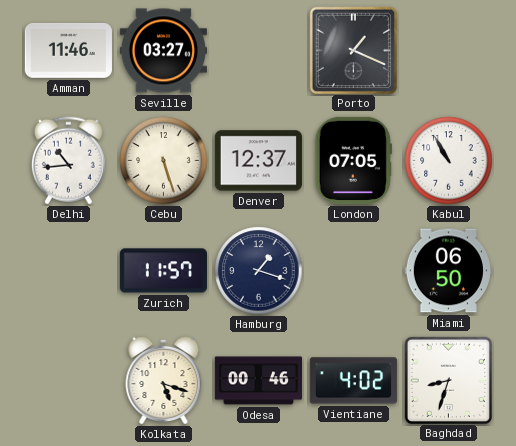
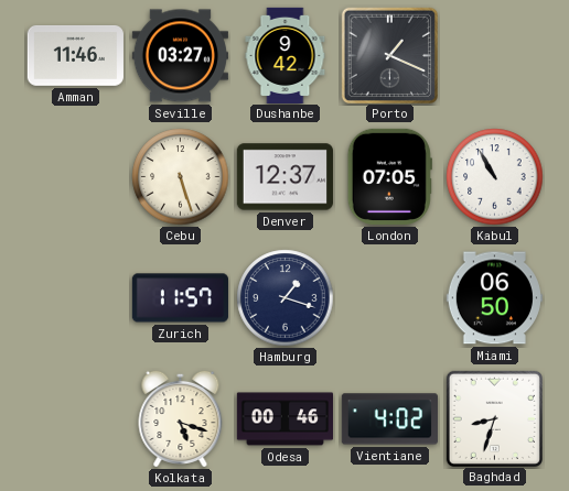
Dushanbe: none -> 9:42 (286, 55)
Delhi: 10:44 -> none (68, 161)
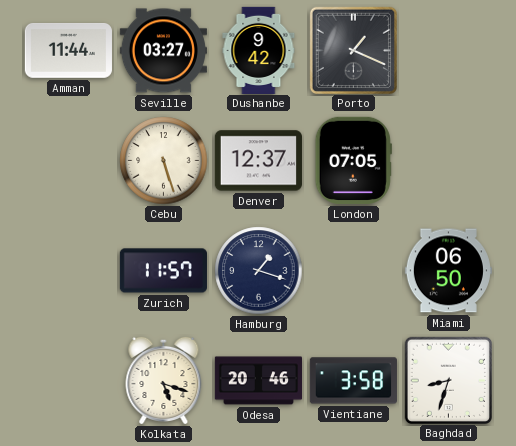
Amman: 11:46 -> 11:44 (68, 50)
Kabul: 10:55 -> none (495, 177)
Odesa: 00:46 -> 20:46 (258, 381)
Vientiane: 4:02 -> 3:58 (353, 381)
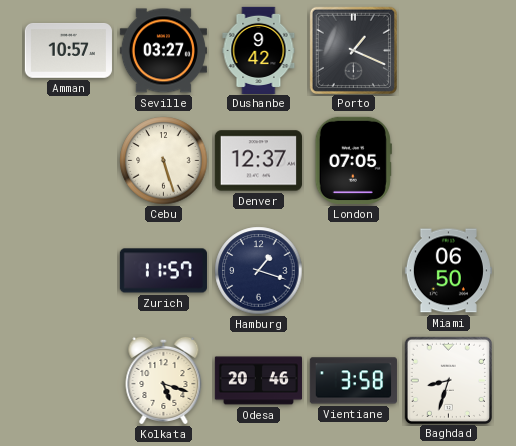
Amman: 11:44 -> 10:57 (68, 50)
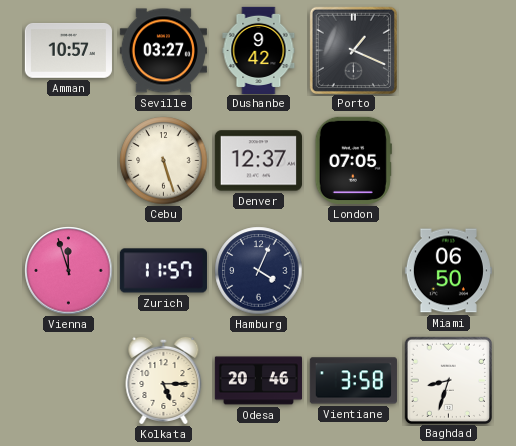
Vienna: none -> 11:57 (69, 271)
Hamburg: 1:18 -> 4:04 (259, 271)
Kolkata: 5:18 -> 5:15 (164, 380)
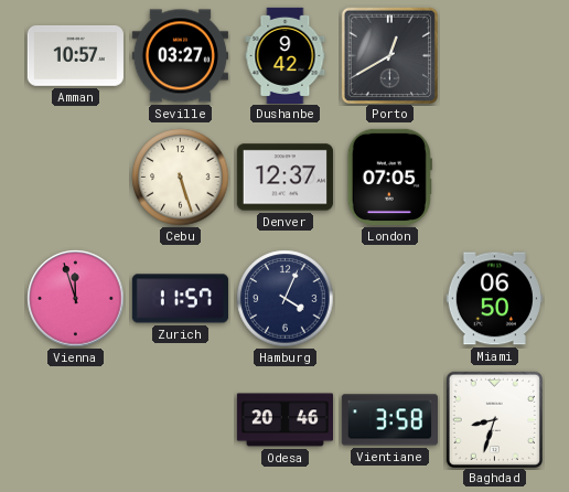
Porto: 1:19 -> 12:40 (389, 55)
Kolkata: 5:15 -> none (164, 380)
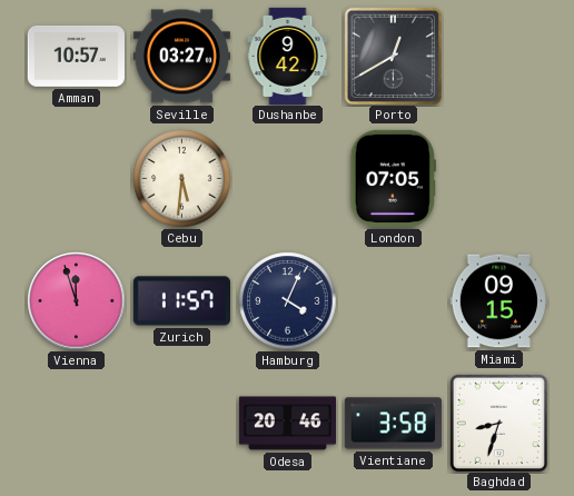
Cebu: 5:27 -> 5:31 (182, 179)
Denver: 12:37 -> none (284, 178)
Miami: 06:50 -> 09:15 (498, 301)
